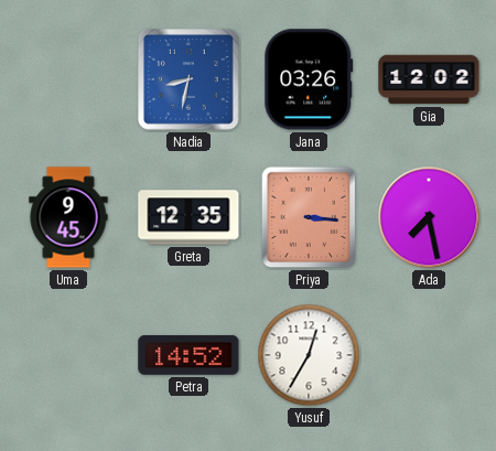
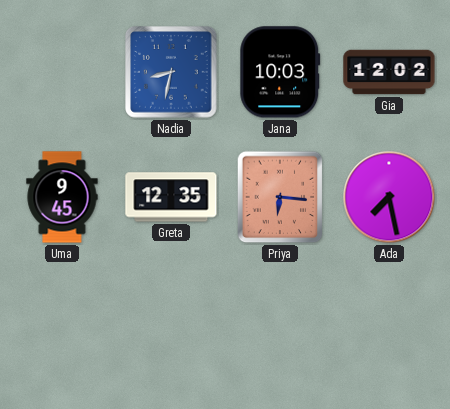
Jana: 03:26 -> 10:03 (280, 72)
Priya: 3:16 -> 6:16 (280, 197)
Petra: 14:52 -> none (188, 355)
Yusuf: 12:35 -> none (309, 355)
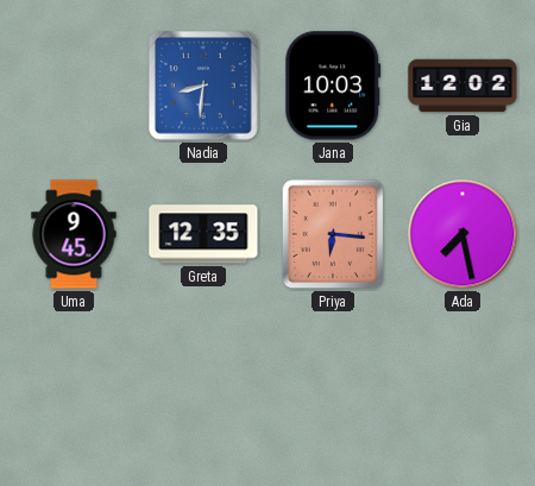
Nadia: 8:32 -> 8:31 (203, 86)
